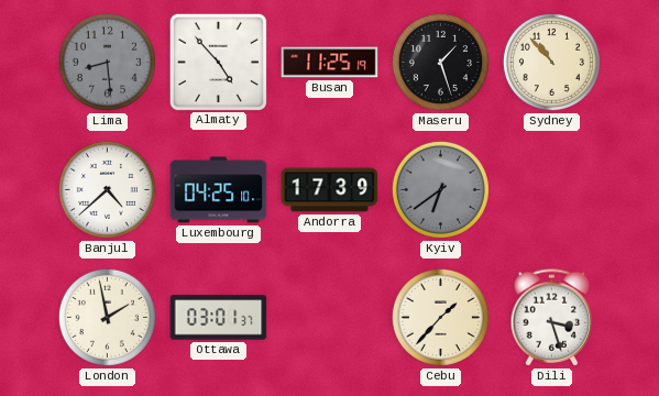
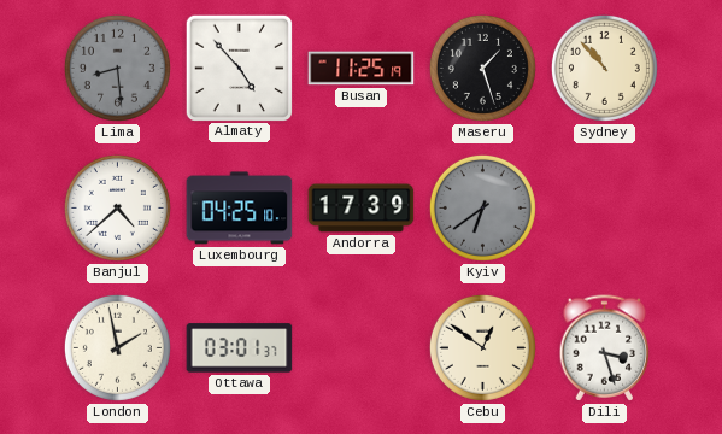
Cebu: 1:37 -> 12:51 (482, 347)
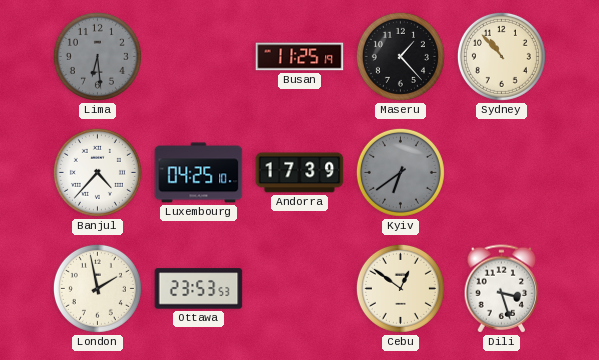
Lima: 8:29 -> 6:29 (97, 56)
Almaty: 4:53 -> none (239, 68)
Maseru: 1:27 -> 1:23 (400, 56)
Banjul: 4:38 -> 4:37 (97, 172)
Ottawa: 03:01 -> 23:53 (199, 289)
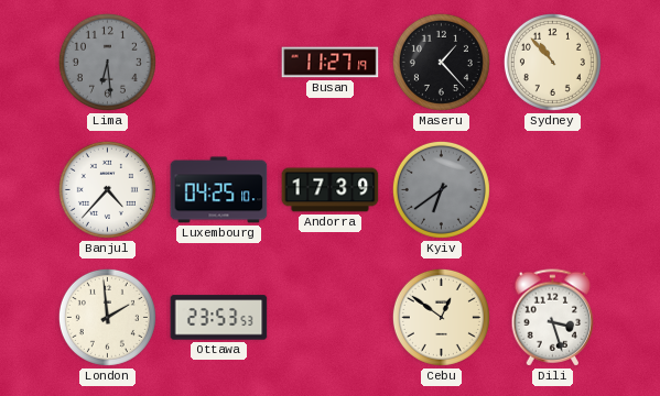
Busan: 11:25 -> 11:27 (331, 63)
London: 1:58 -> 1:59 (107, 317)
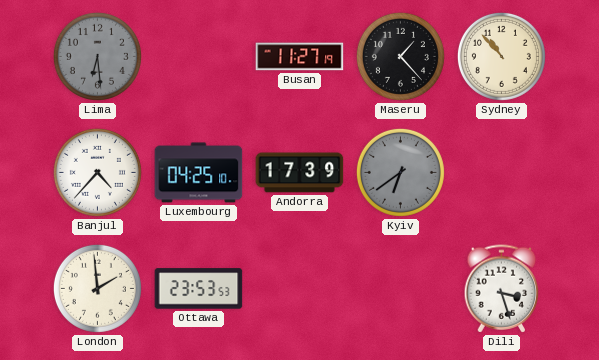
Cebu: 12:51 -> none (441, 317)
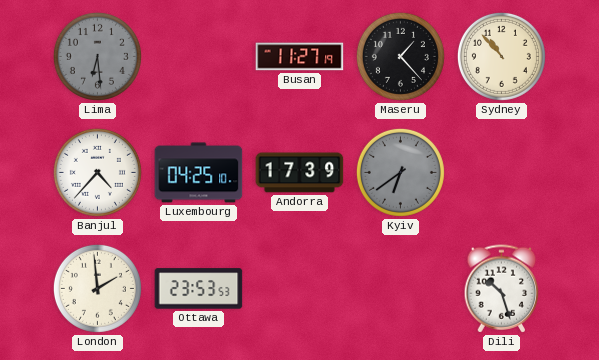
Dili: 3:27 -> 10:27 (502, 289)
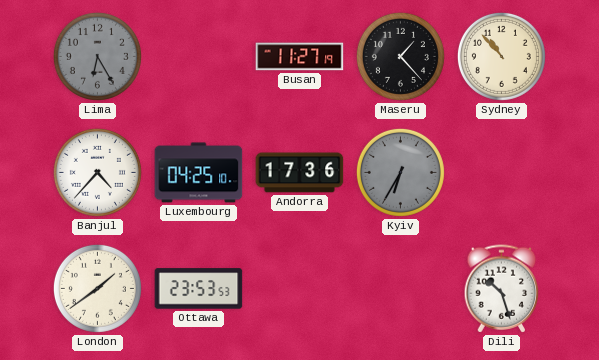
Lima: 6:29 -> 6:25 (97, 56)
Andorra: 17:39 -> 17:36 (300, 173)
Kyiv: 6:39 -> 6:35 (400, 172)
London: 1:59 -> 1:39 (97, 288)
